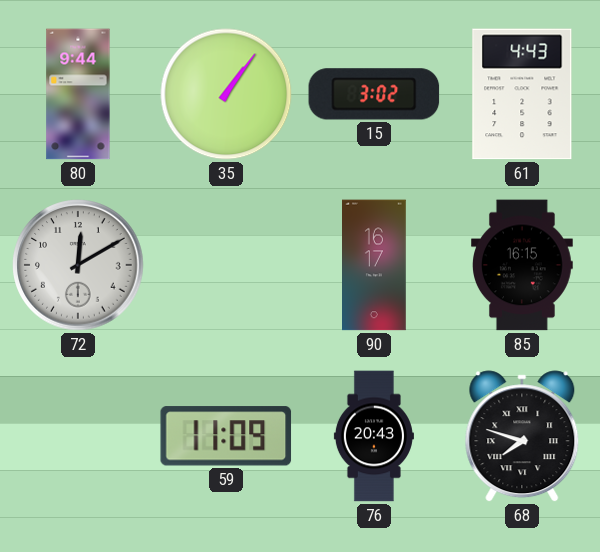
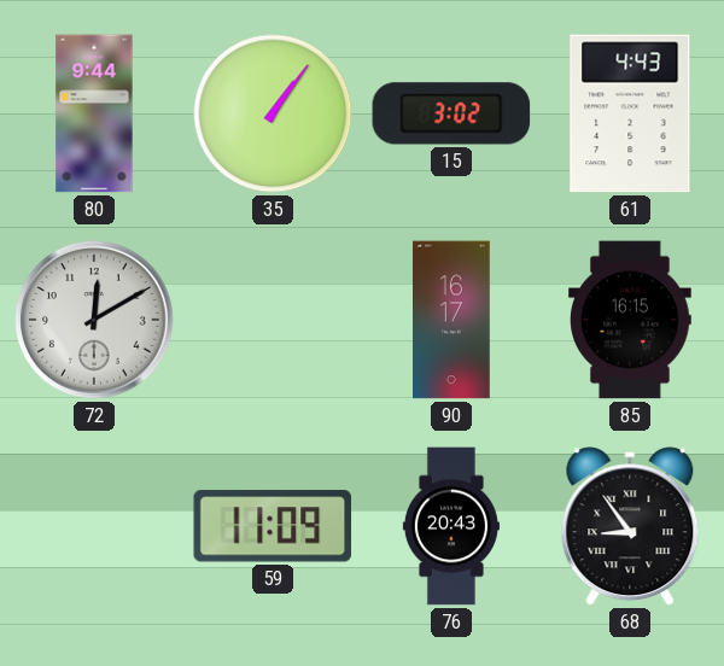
68: 7:48 -> 8:54 (630, 526)
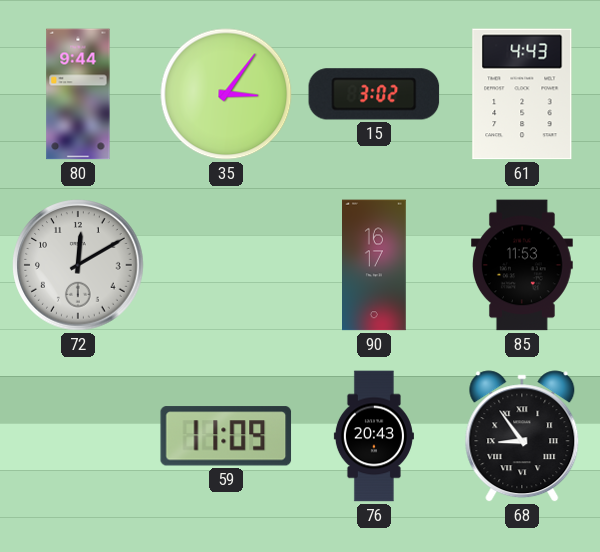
35: 1:06 -> 3:06 (226, 94)
85: 16:15 -> 11:53 (523, 265)
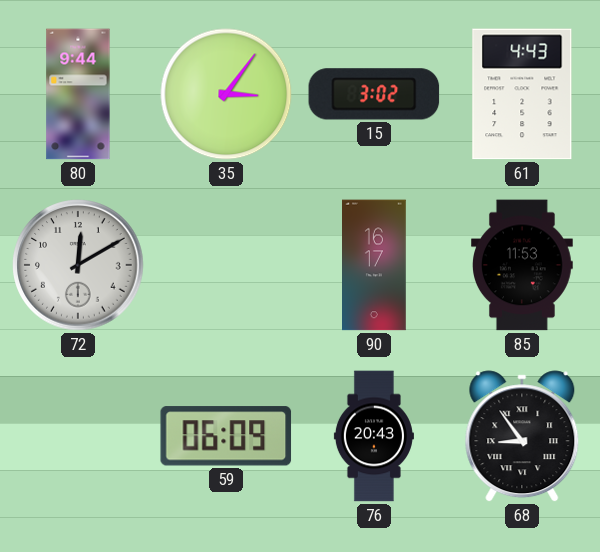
59: 11:09 -> 06:09 (226, 436)
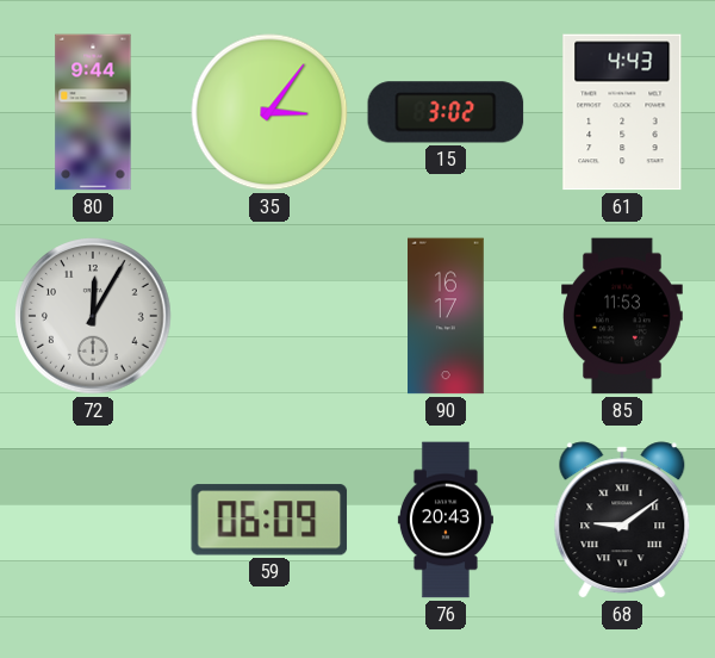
72: 12:10 -> 12:05 (93, 316)
68: 8:54 -> 9:09 (622, 520)
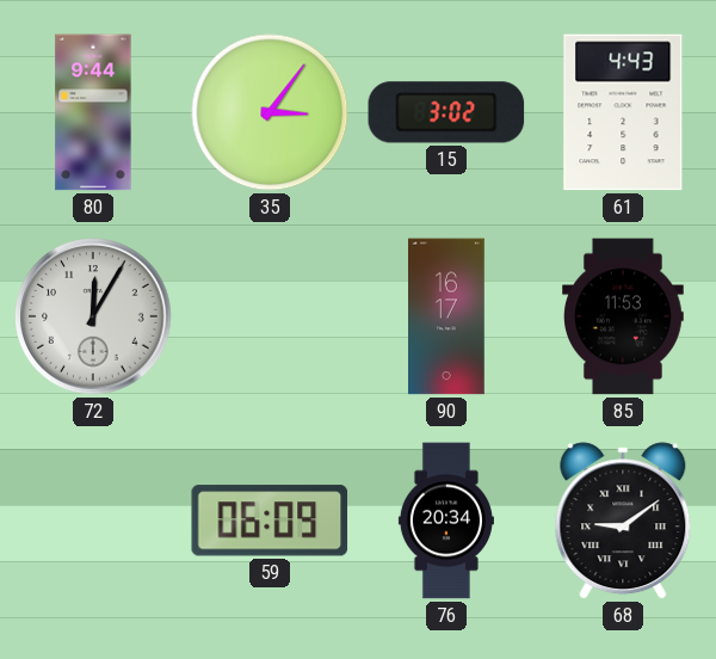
76: 20:43 -> 20:34 (446, 521)
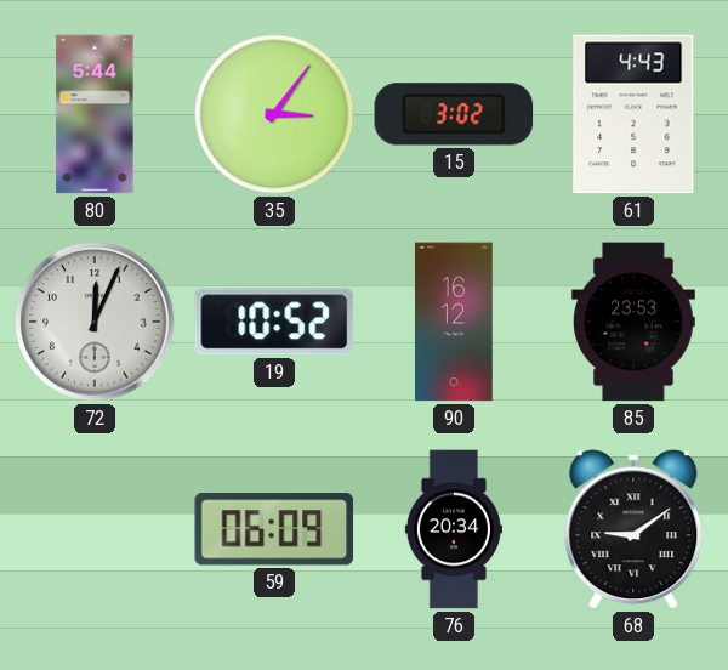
80: 9:44 -> 5:44 (95, 114)
72: 12:05 -> 12:04 (95, 322)
19: none -> 10:52 (274, 322)
90: 16:17 -> 16:12 (455, 322)
85: 11:53 -> 23:53 (635, 322)
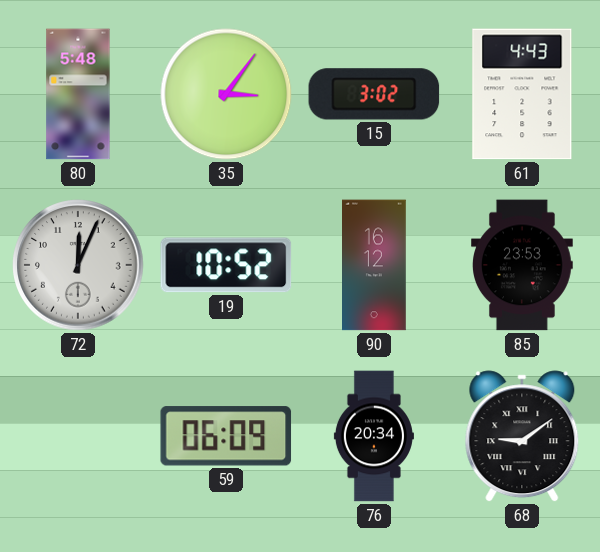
80: 5:44 -> 5:48 (78, 94)
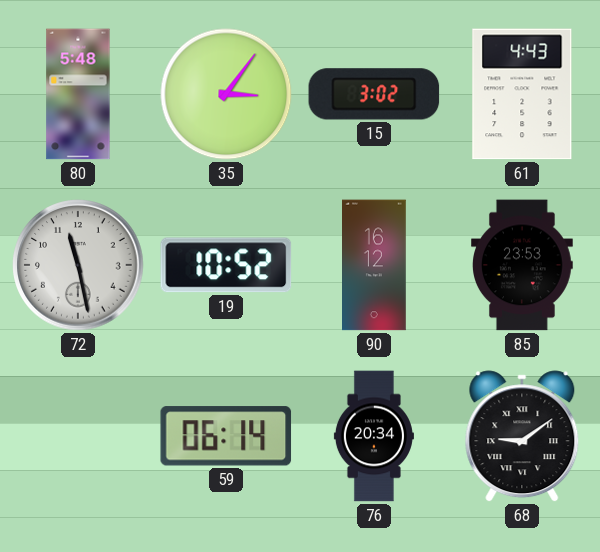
72: 12:04 -> 11:28 (78, 265)
59: 06:09 -> 06:14 (226, 436)
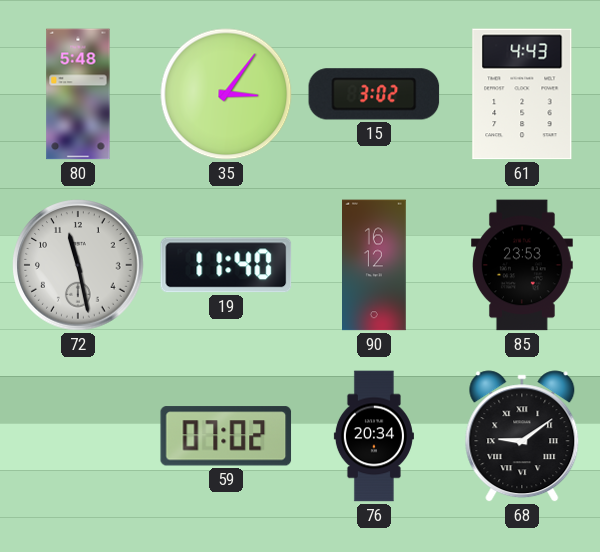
19: 10:52 -> 11:40 (226, 265)
59: 06:14 -> 07:02 (226, 436)
